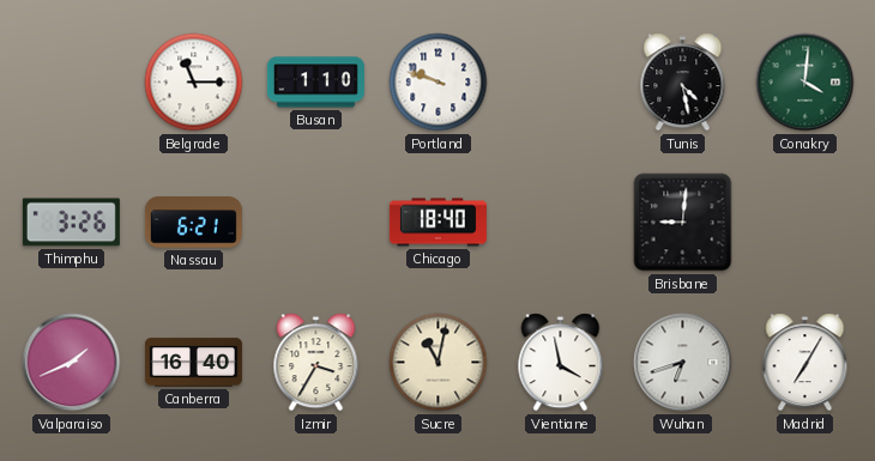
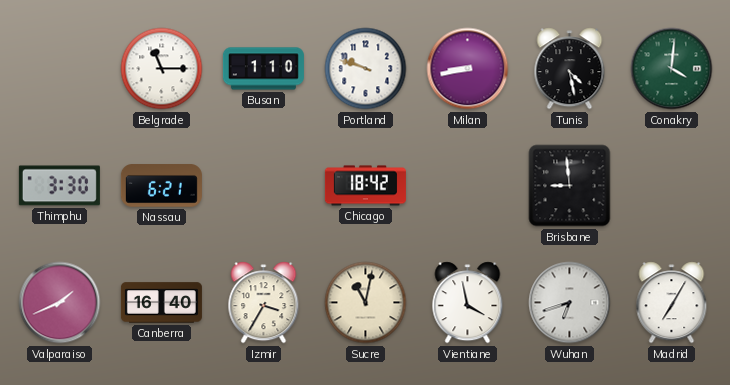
Milan: none -> 8:43 (468, 69)
Thimphu: 3:26 -> 3:30 (59, 186)
Chicago: 18:40 -> 18:42 (365, 186)
Brisbane: 9:01 -> 8:59 (570, 186)
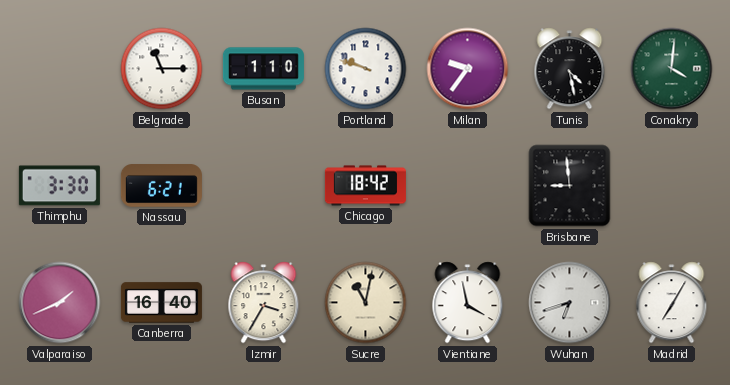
Milan: 8:43 -> 9:36 (468, 69)
